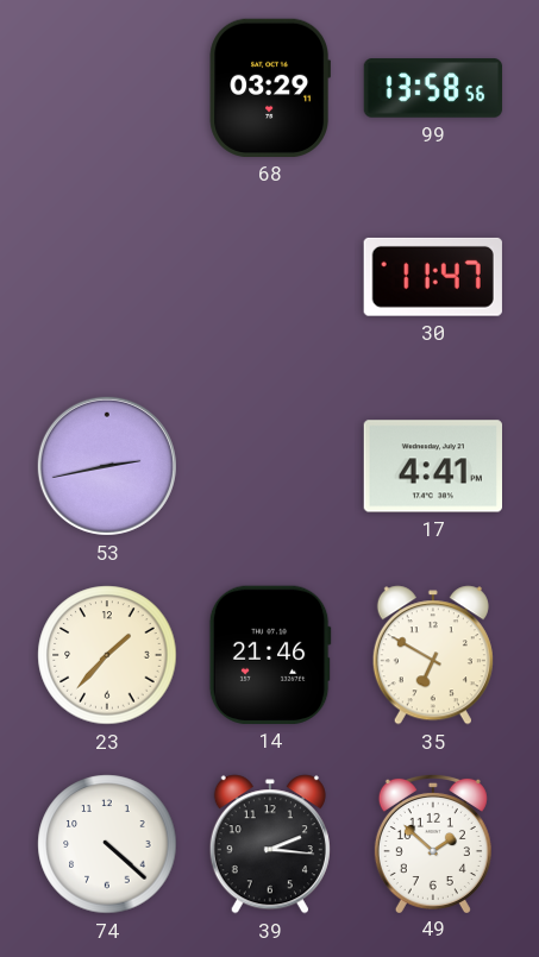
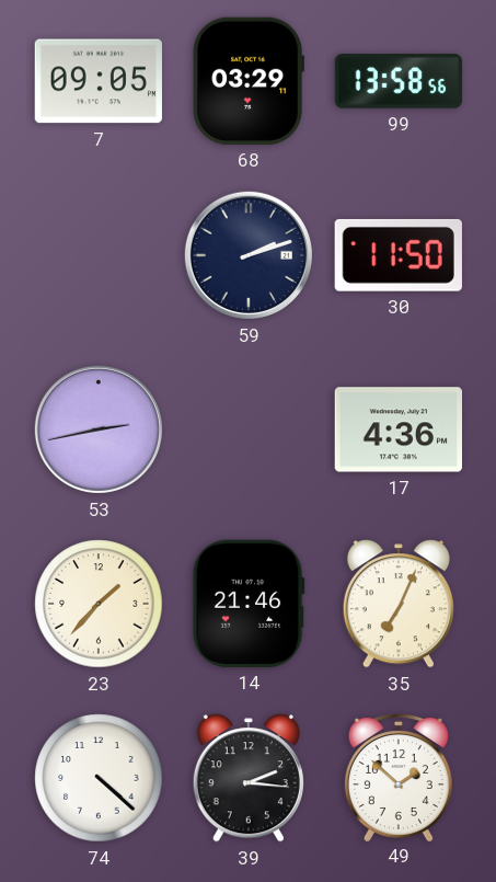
7: none -> 09:05 (97, 81)
59: none -> 2:12 (249, 255)
30: 11:47 -> 11:50 (399, 255)
17: 4:41 -> 4:36 (397, 429)
35: 6:50 -> 7:04 (399, 604)
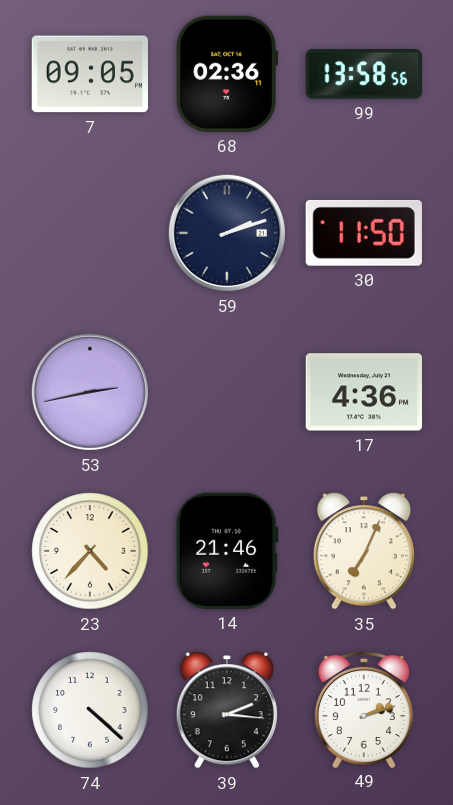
68: 03:29 -> 02:36 (227, 74)
23: 1:37 -> 4:37 (90, 551)
49: 1:52 -> 2:12 (364, 709)
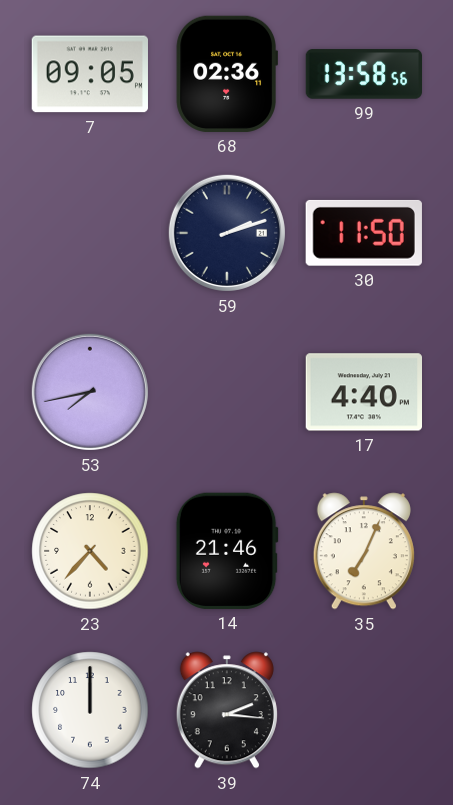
53: 2:43 -> 7:43 (90, 392)
17: 4:36 -> 4:40 (363, 392)
74: 4:22 -> 12:00 (90, 710)
49: 2:12 -> none (364, 709)
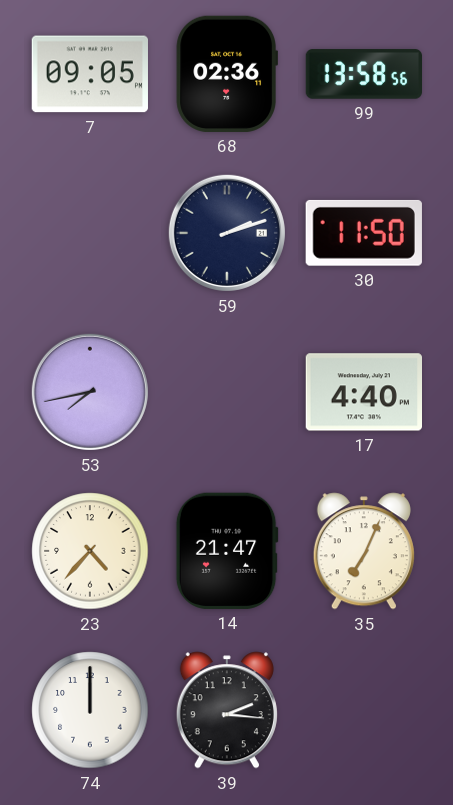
14: 21:46 -> 21:47 (227, 551)
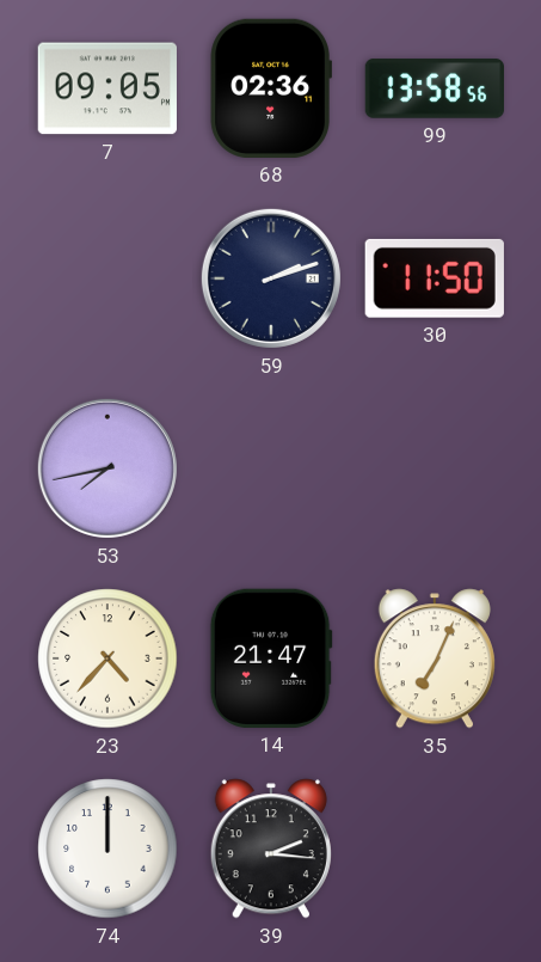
17: 4:40 -> none (363, 392)
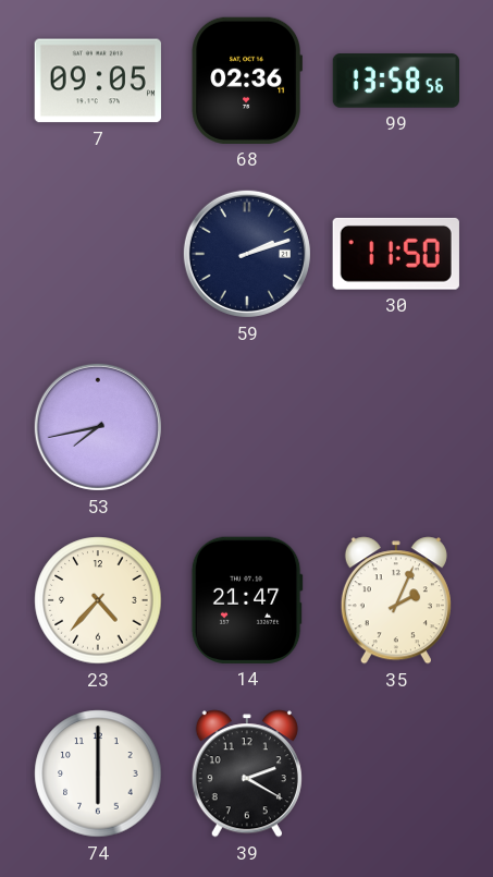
35: 7:04 -> 2:04 (396, 600)
74: 12:00 -> 6:00 (98, 774)
39: 2:16 -> 2:20 (247, 774)
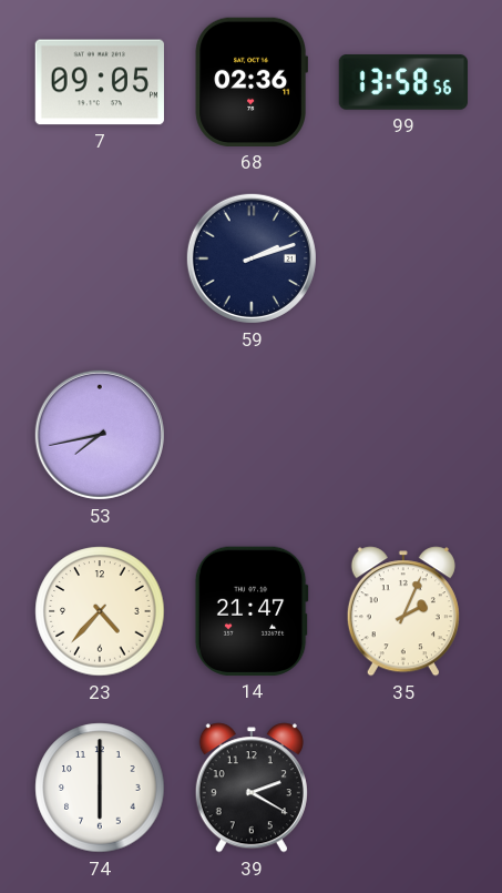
30: 11:50 -> none (396, 254)
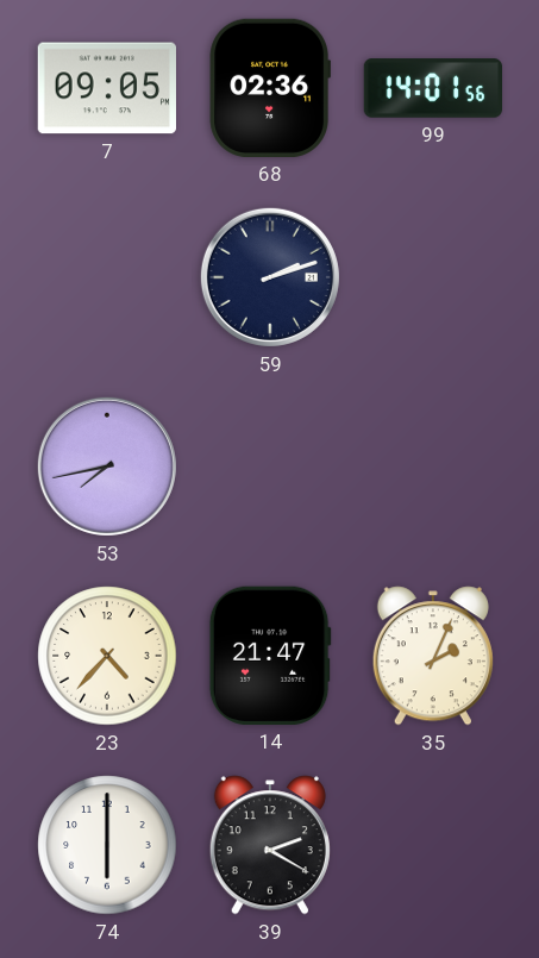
99: 13:58 -> 14:01 (433, 88)
